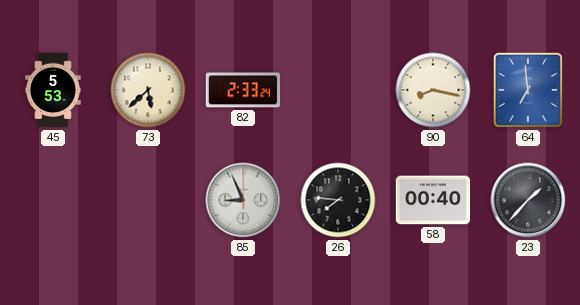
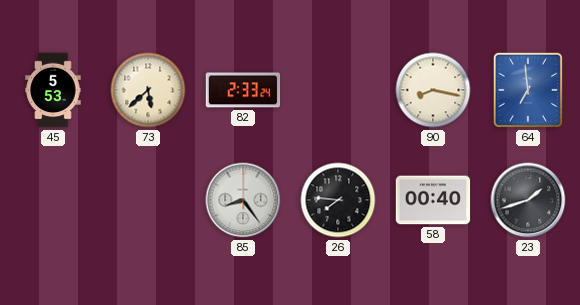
85: 8:56 -> 8:24 (243, 200)
23: 1:37 -> 1:42 (528, 200)
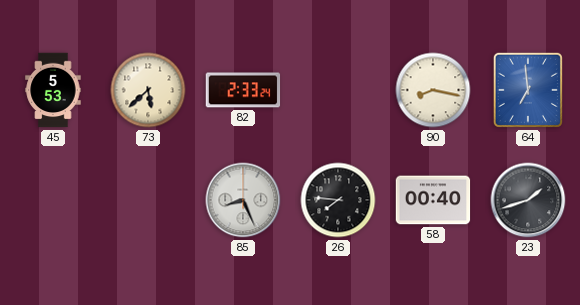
85: 8:24 -> 8:26 (243, 200)
